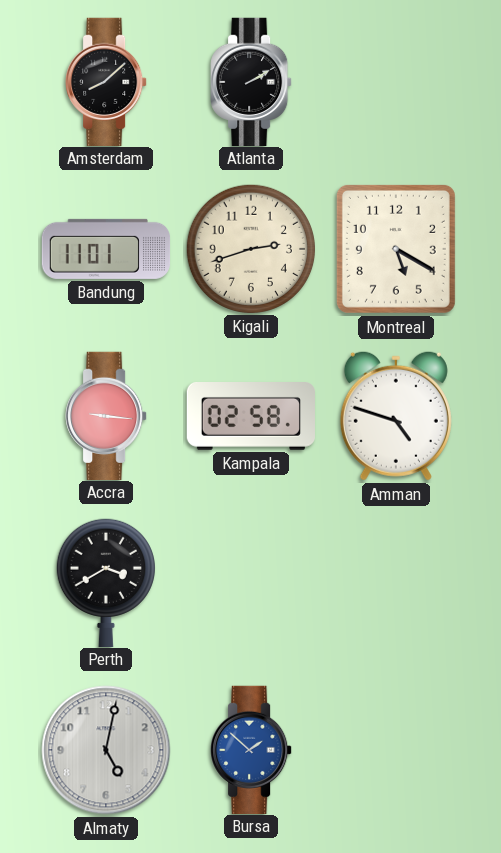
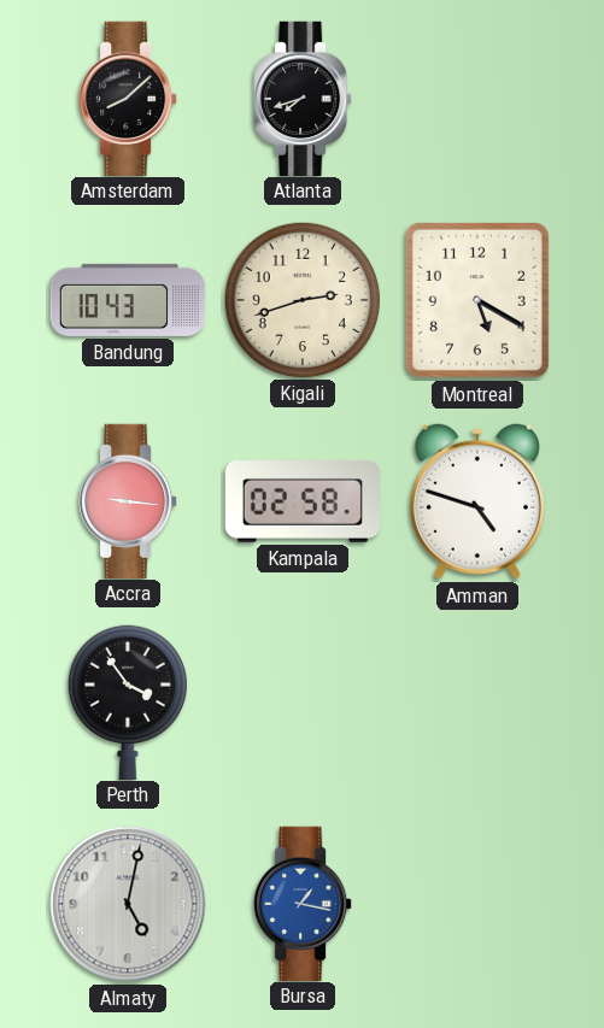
Atlanta: 2:10 -> 7:42 (303, 98)
Bandung: 11:01 -> 10:43 (128, 300)
Perth: 3:40 -> 3:54 (128, 701)
Bursa: 1:52 -> 1:17 (303, 903)
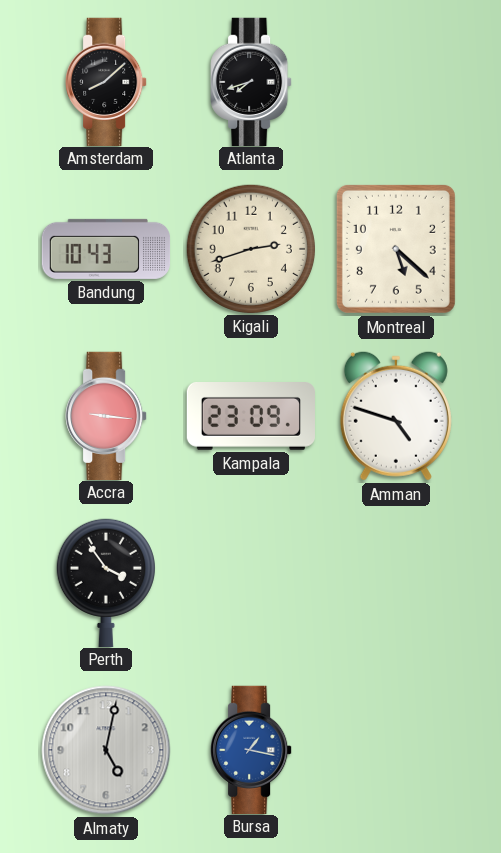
Montreal: 5:20 -> 5:22 (396, 249)
Kampala: 02:58 -> 23:09 (250, 417)
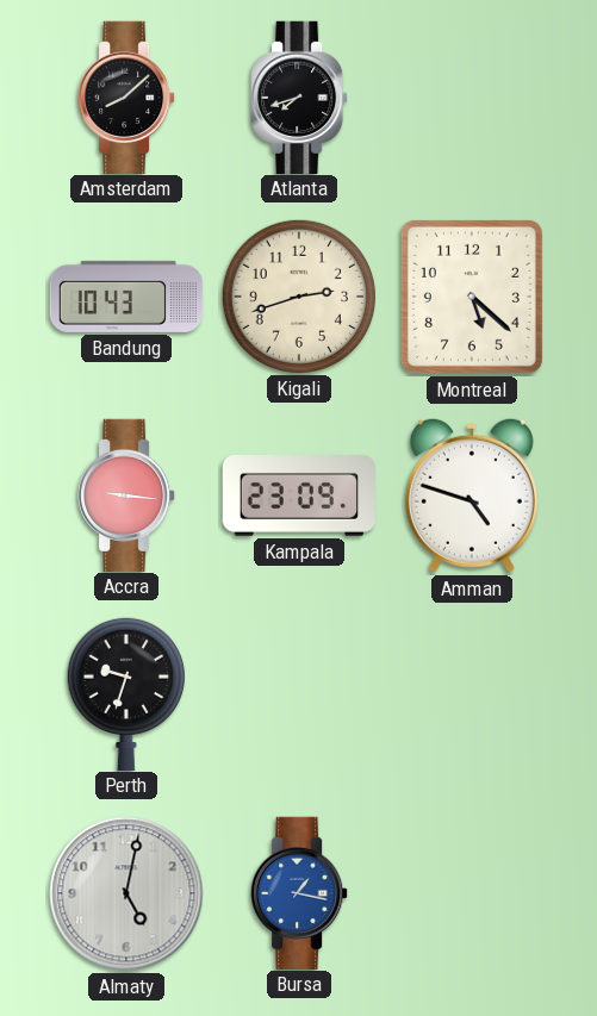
Perth: 3:54 -> 9:33 (126, 693)
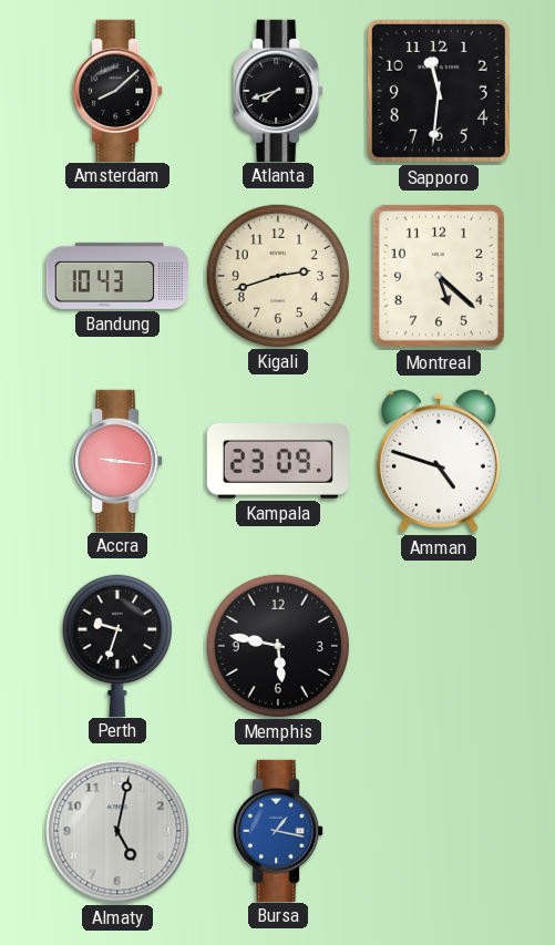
Sapporo: none -> 11:31 (439, 91)
Memphis: none -> 5:47 (277, 645)
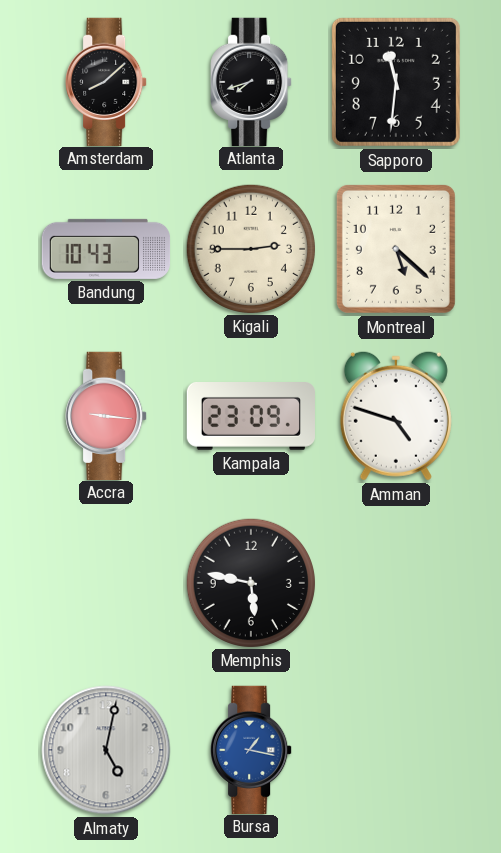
Kigali: 2:42 -> 2:45 (250, 248)
Perth: 9:33 -> none (117, 645)
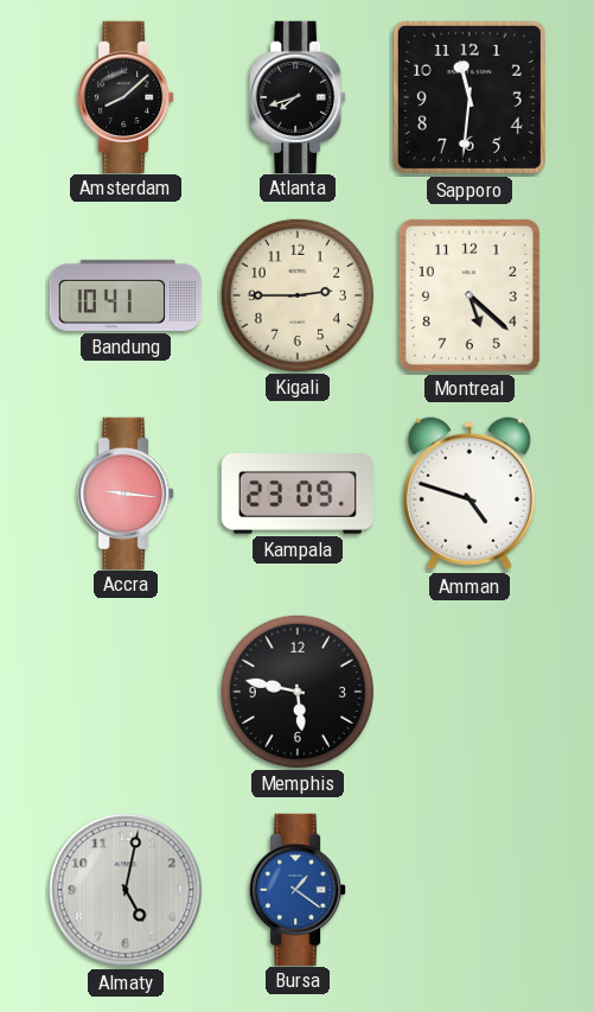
Bandung: 10:43 -> 10:41 (126, 295)
Bursa: 1:17 -> 1:21 (298, 889)
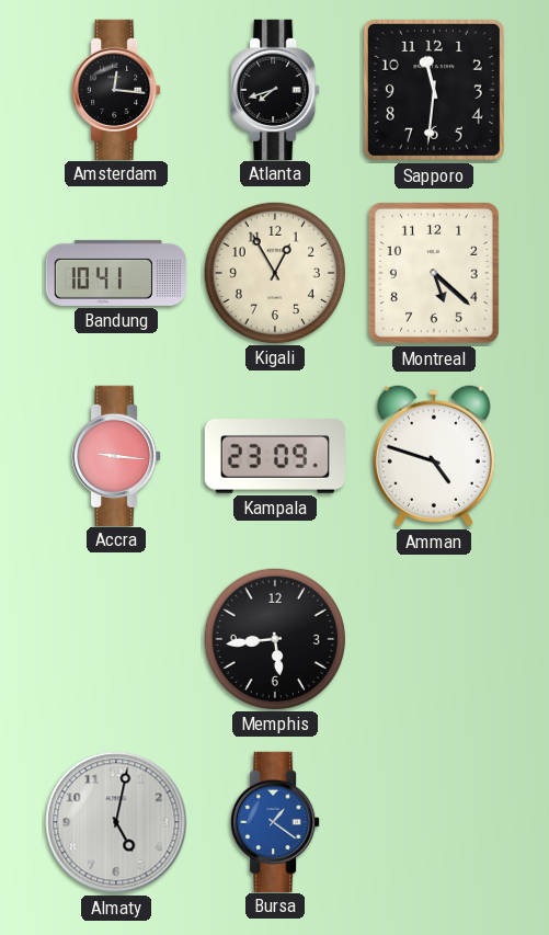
Amsterdam: 8:08 -> 12:16 (116, 89)
Kigali: 2:45 -> 12:55 (274, 272)
Memphis: 5:47 -> 5:44 (274, 638)
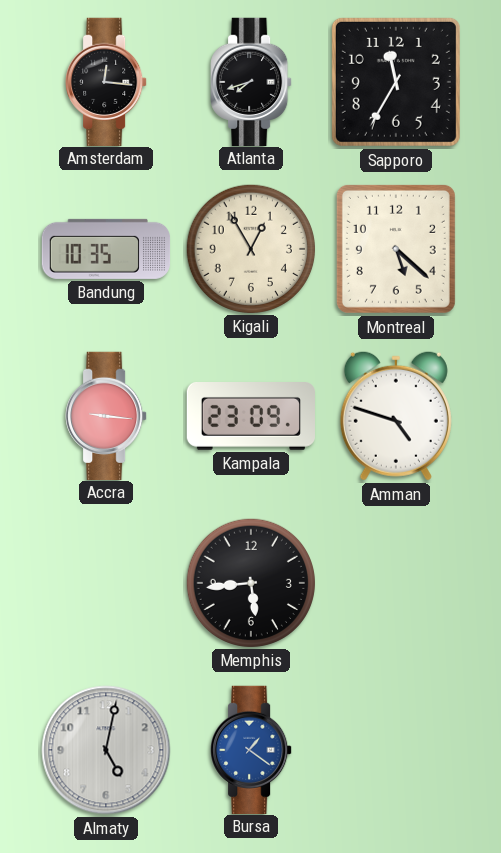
Sapporo: 11:31 -> 11:35 (396, 82)
Bandung: 10:41 -> 10:35 (106, 249)
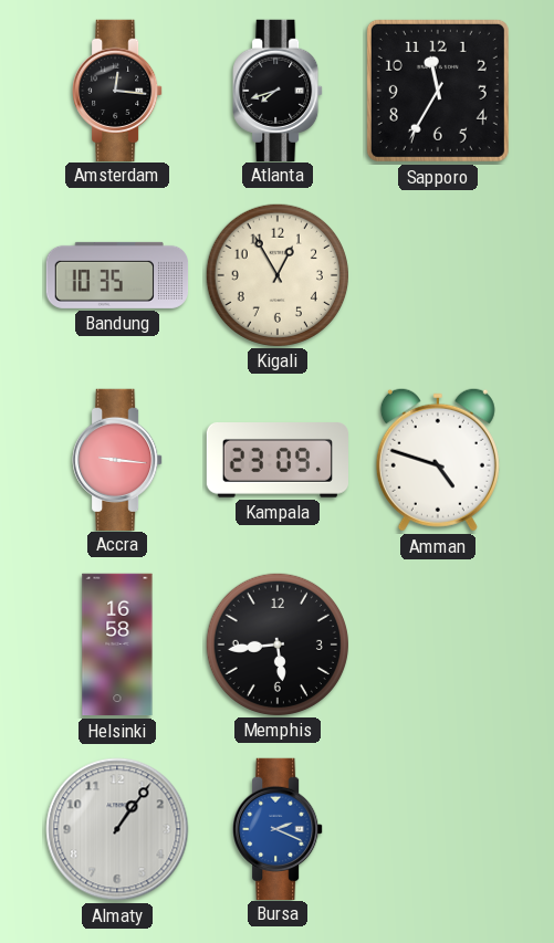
Montreal: 5:22 -> none (396, 249)
Helsinki: none -> 16:58 (117, 645)
Almaty: 5:02 -> 1:06 (117, 829)
Bursa: 1:21 -> 2:19 (278, 828)
